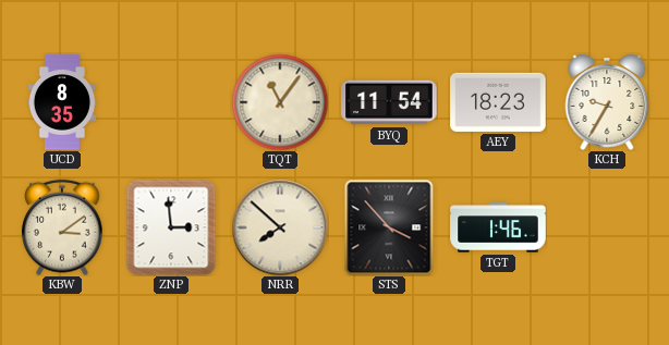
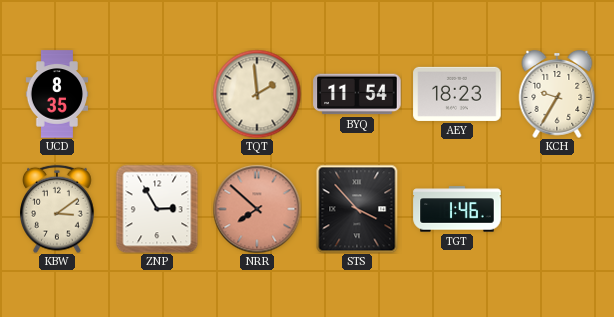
TQT: 11:06 -> 1:59 (257, 94)
ZNP: 2:59 -> 2:55 (157, 209)
NRR dial: cream -> salmon (257, 209)
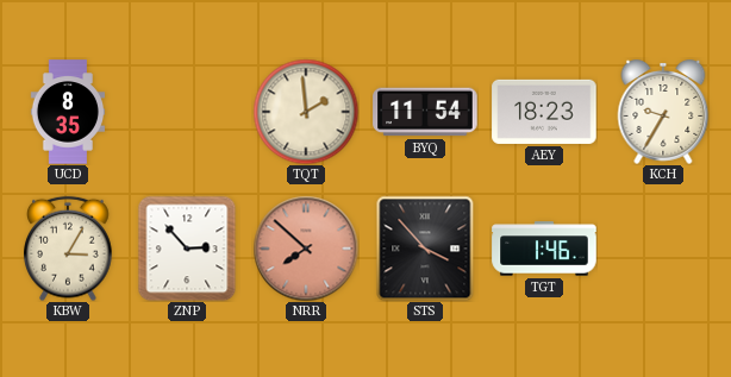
KBW: 3:09 -> 3:05 (68, 249)
ZNP: 2:55 -> 2:53 (187, 249)
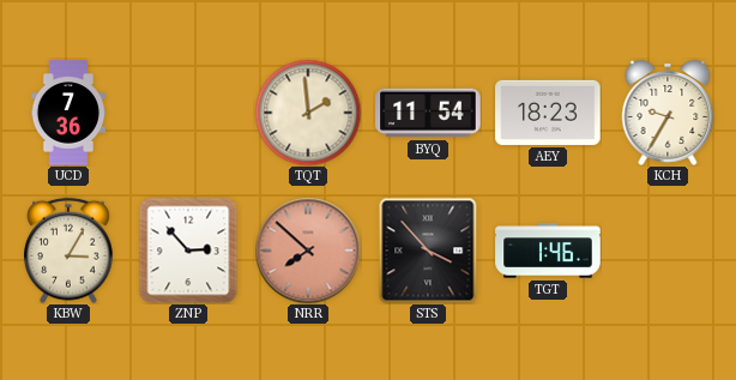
UCD: 8:35 -> 7:36 (68, 113)
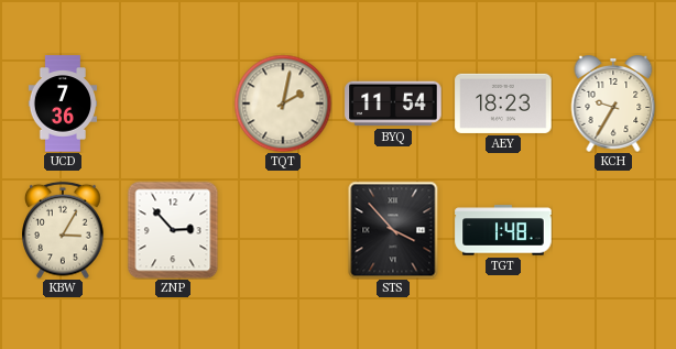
TQT: 1:59 -> 2:02 (283, 103)
NRR: 7:52 -> none (308, 251)
TGT: 1:46 -> 1:48 (503, 230)
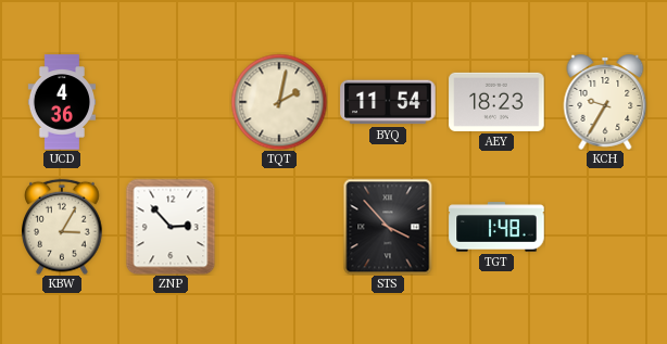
UCD: 7:36 -> 4:36 (62, 102)
